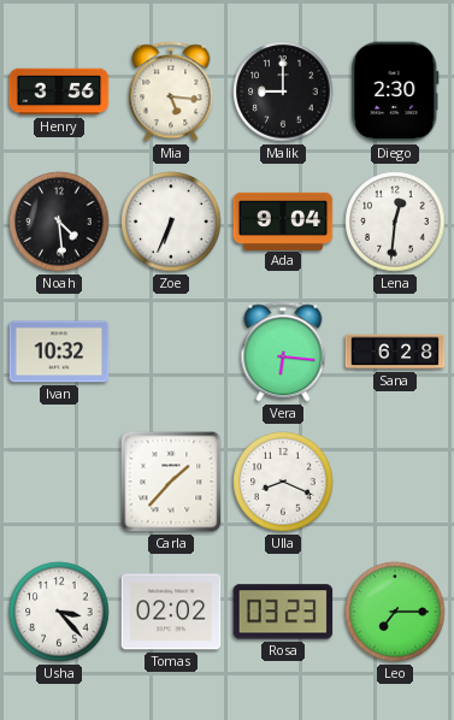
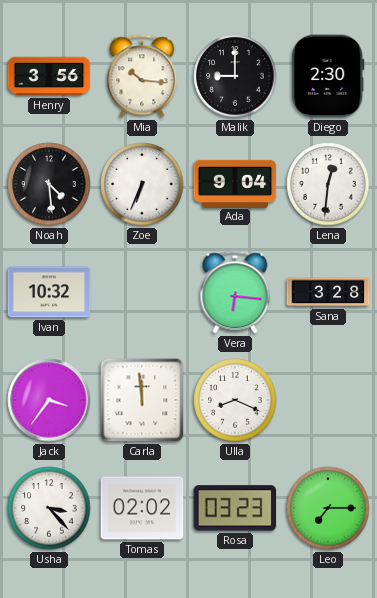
Mia: 5:16 -> 10:16 (142, 76)
Sana: 6:28 -> 3:28 (328, 292)
Jack: none -> 3:36 (49, 400)
Carla: 1:37 -> 11:59 (142, 400)
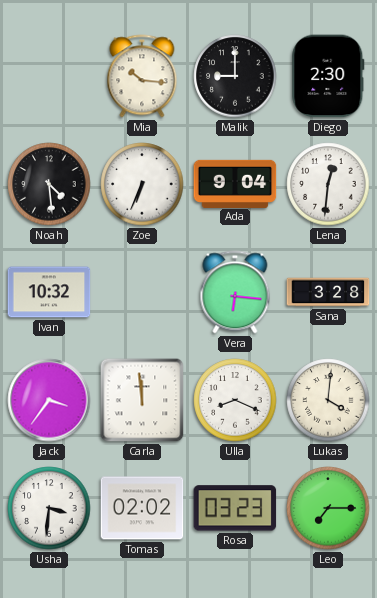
Henry: 3:56 -> none (49, 76)
Lukas: none -> 4:01 (328, 400)
Usha: 3:23 -> 3:31 (49, 508)
